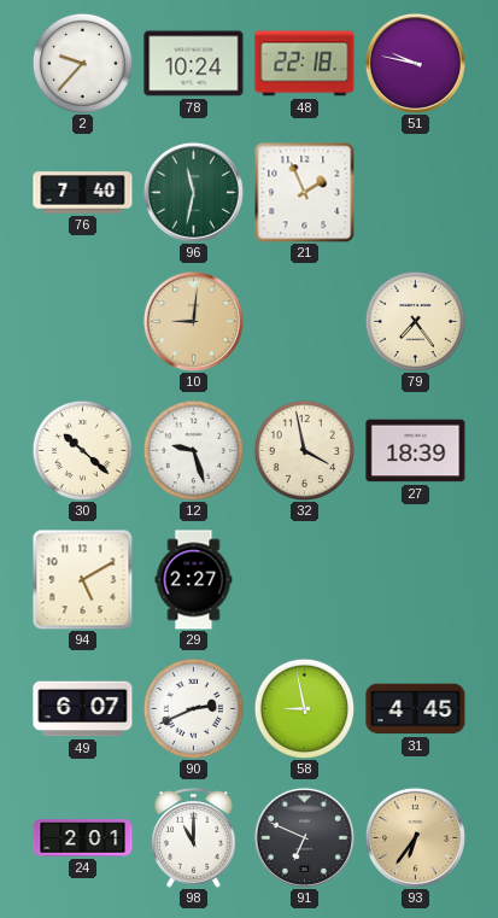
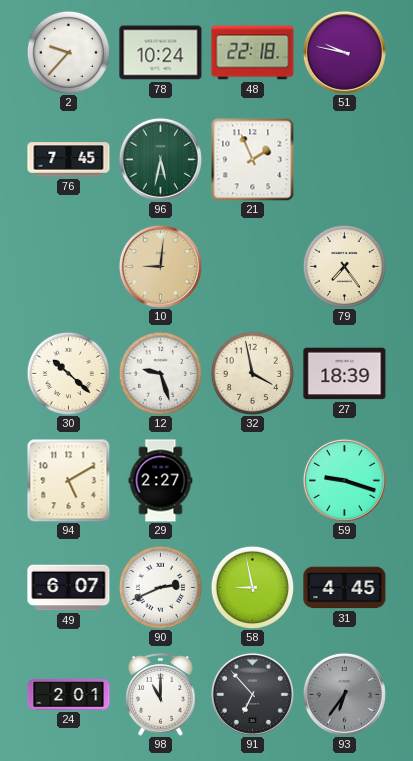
76: 7:40 -> 7:45 (69, 160)
96: 11:32 -> 5:32 (160, 159)
59: none -> 9:18 (344, 480)
91: 6:49 -> 6:53 (252, 694)
93 dial: champagne -> grey (344, 694)
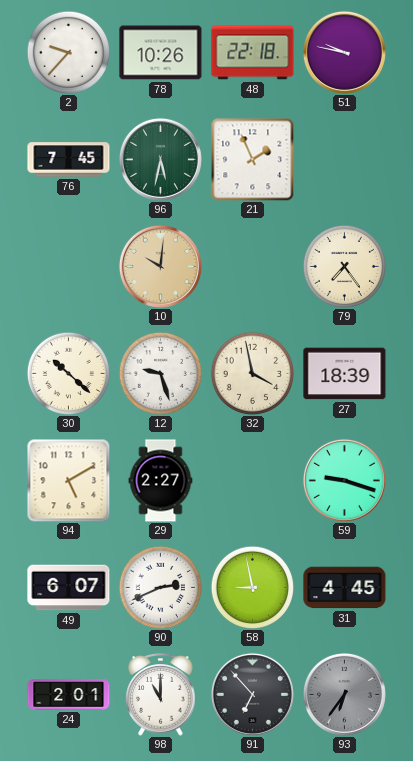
78: 10:24 -> 10:26 (161, 53)
10: 9:01 -> 10:01 (160, 266)
